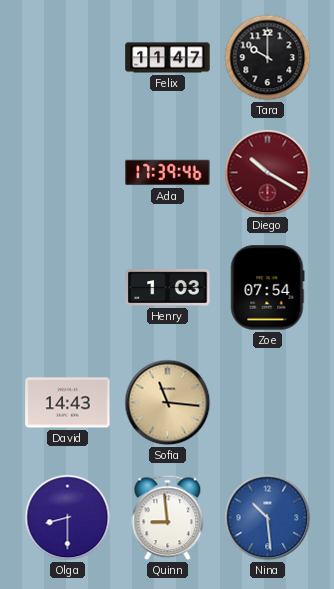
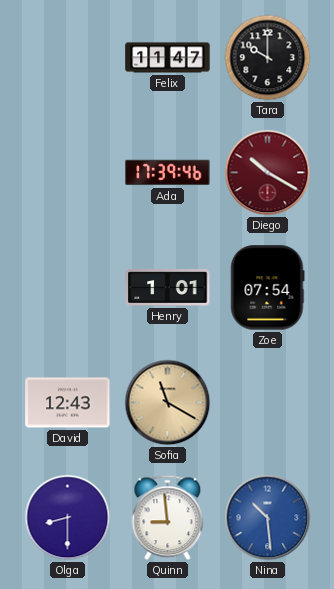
Henry: 1:03 -> 1:01 (168, 288)
David: 14:43 -> 12:43 (68, 403)
Sofia: 11:16 -> 11:20 (168, 403)
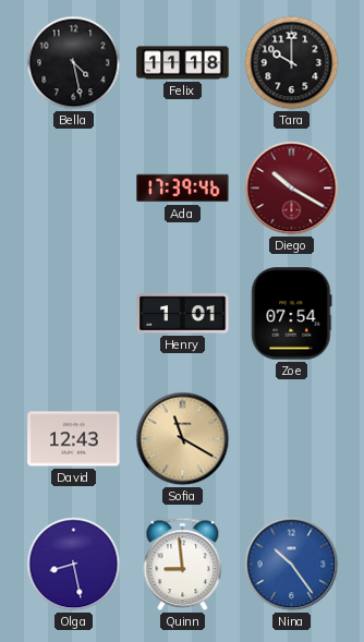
Bella: none -> 4:28 (74, 63)
Felix: 11:47 -> 11:18 (183, 63)
Olga: 8:30 -> 8:28 (74, 565)
Nina: 10:29 -> 10:24 (292, 565)
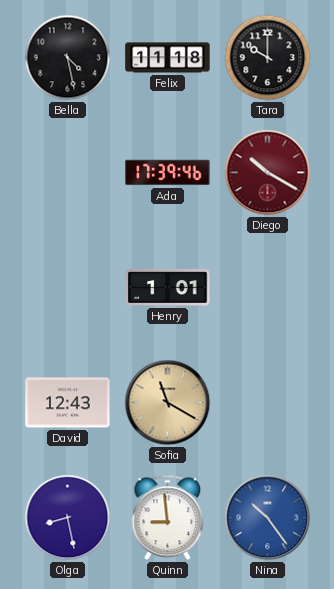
Zoe: 07:54 -> none (292, 314)
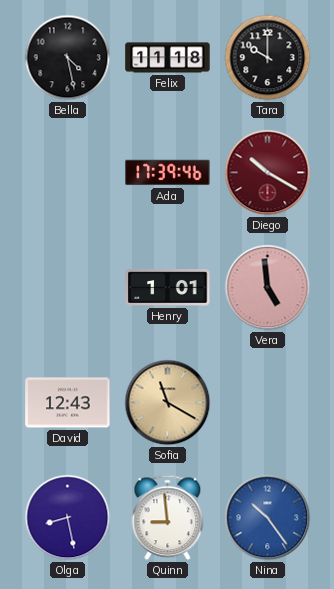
Vera: none -> 4:59 (268, 288)
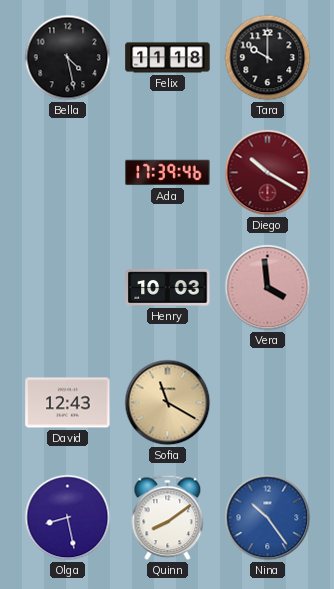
Henry: 1:01 -> 10:03 (168, 288)
Vera: 4:59 -> 3:59 (268, 288)
Quinn: 8:59 -> 8:09 (168, 518)
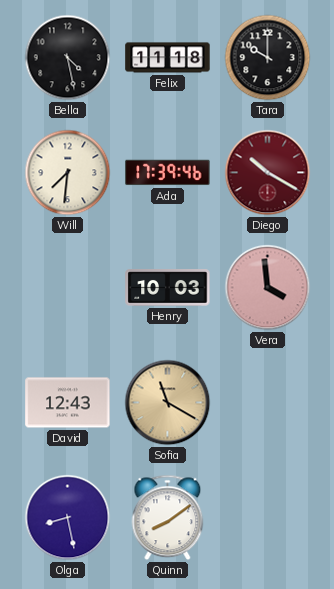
Will: none -> 7:31 (68, 173)
Nina: 10:24 -> none (268, 518)
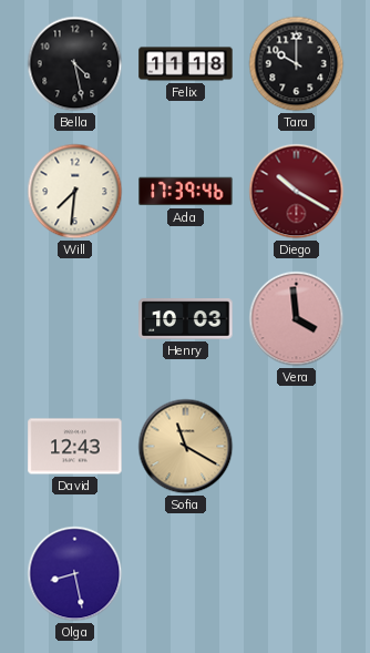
Quinn: 8:09 -> none (168, 518)
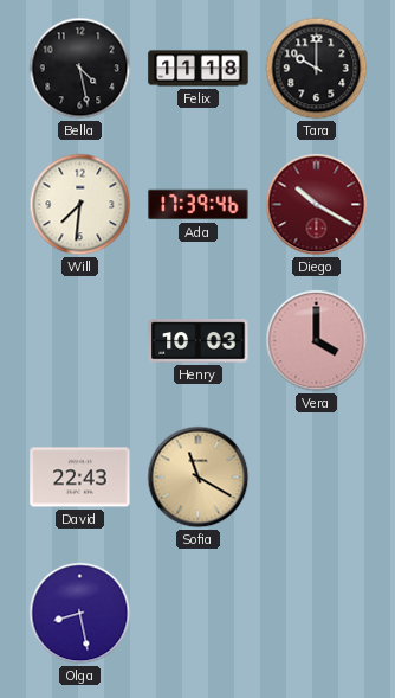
Vera: 3:59 -> 4:00 (317, 341)
David: 12:43 -> 22:43 (80, 478)
